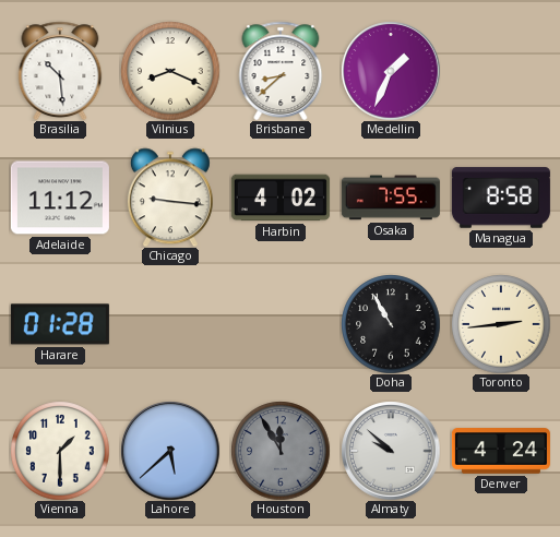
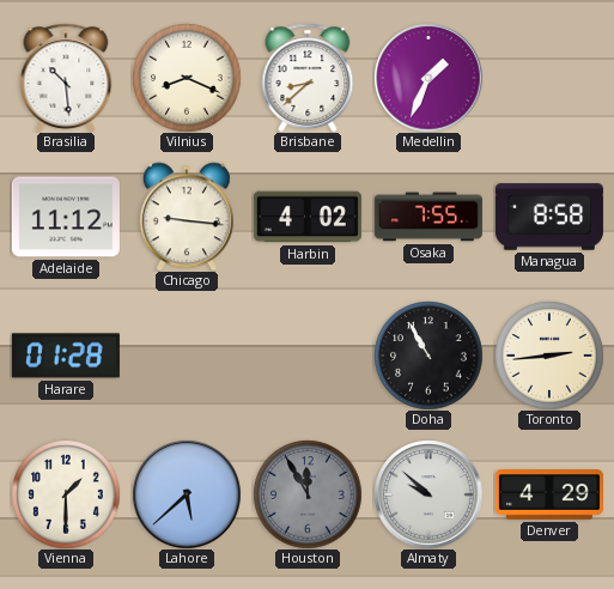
Denver: 4:24 -> 4:29 (549, 494)
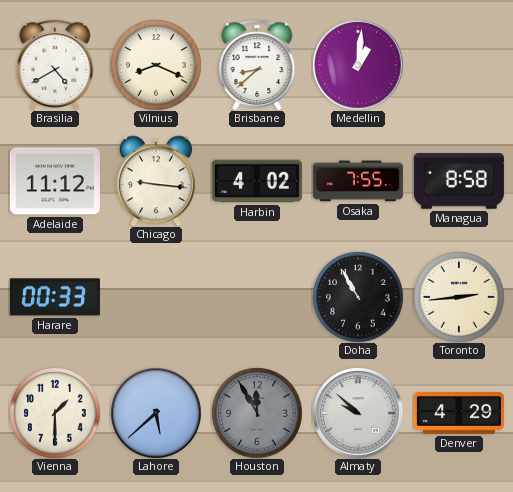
Brasilia: 10:29 -> 4:40 (55, 64)
Medellin: 1:34 -> 1:01 (358, 65)
Harare: 01:28 -> 00:33 (55, 297)
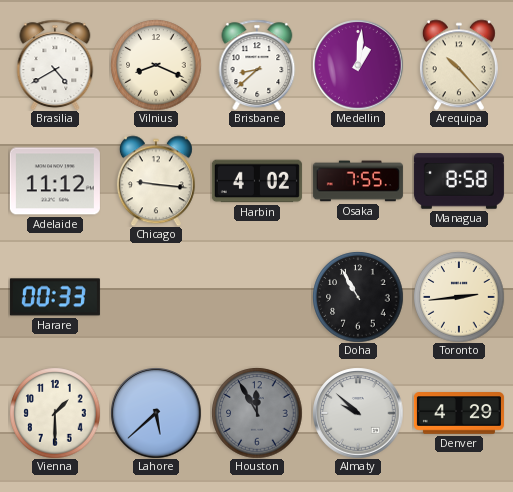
Arequipa: none -> 10:23 (459, 65)
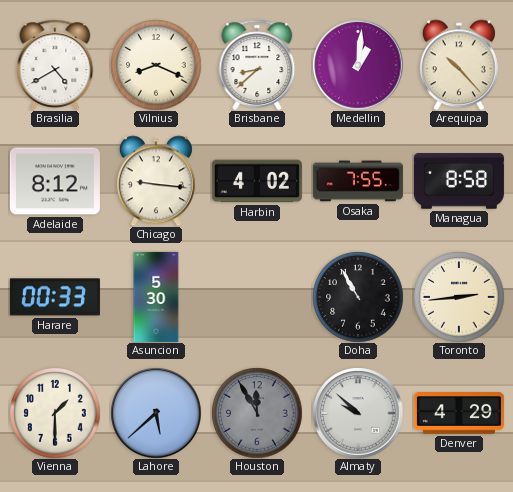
Adelaide: 11:12 -> 8:12 (55, 181)
Asuncion: none -> 5:30 (156, 297)
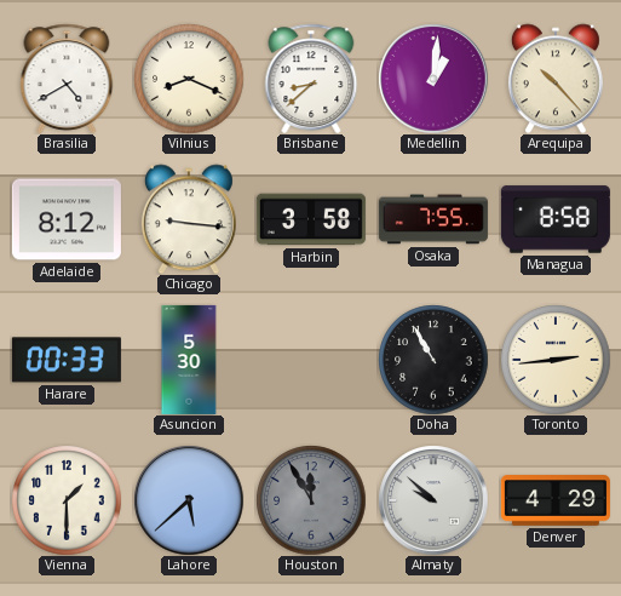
Harbin: 4:02 -> 3:58 (311, 219)
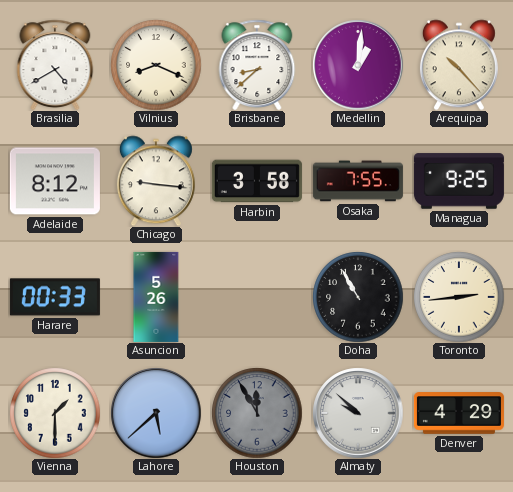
Managua: 8:58 -> 9:25 (459, 181)
Asuncion: 5:30 -> 5:26 (156, 297)
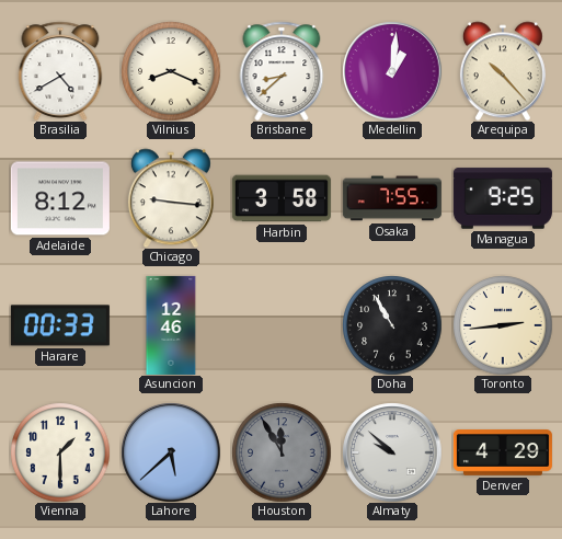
Asuncion: 5:26 -> 12:46 (171, 325)
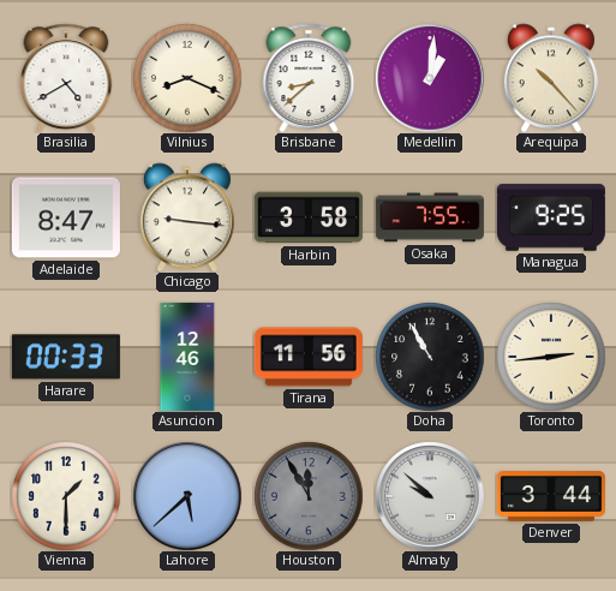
Adelaide: 8:12 -> 8:47 (66, 217)
Tirana: none -> 11:56 (309, 357)
Denver: 4:29 -> 3:44 (551, 496)
